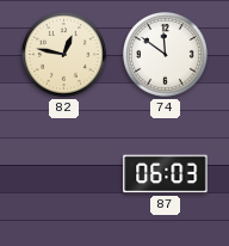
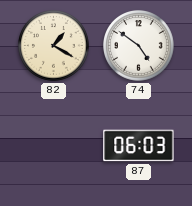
82: 12:47 -> 1:20 (54, 46)
74: 11:51 -> 4:51 (139, 46)
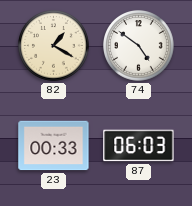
23: none -> 00:33 (54, 146)
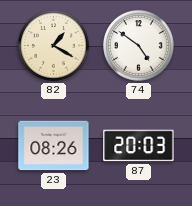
23: 00:33 -> 08:26 (54, 146)
87: 06:03 -> 20:03 (139, 146)
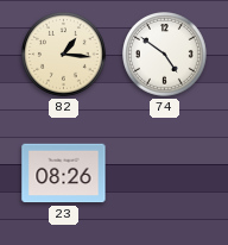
82: 1:20 -> 1:16 (64, 55)
87: 20:03 -> none (139, 146)
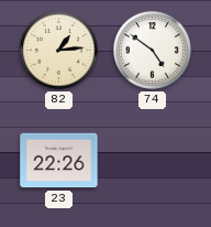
82: 1:16 -> 1:14 (59, 51)
23: 08:26 -> 22:26 (59, 161)
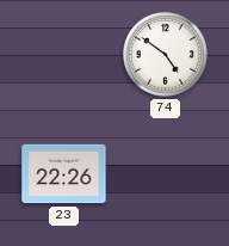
82: 1:14 -> none (59, 51)
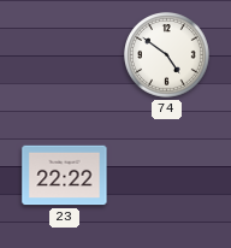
23: 22:26 -> 22:22 (65, 176)
